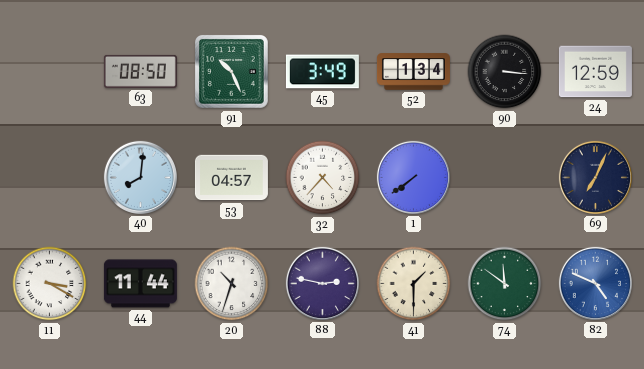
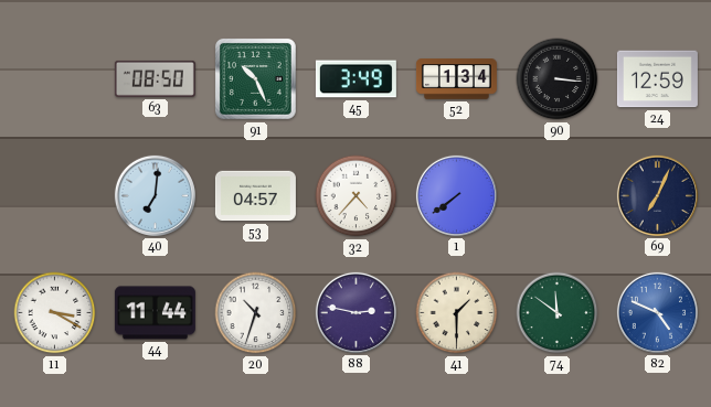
40: 8:01 -> 7:01 (155, 195)
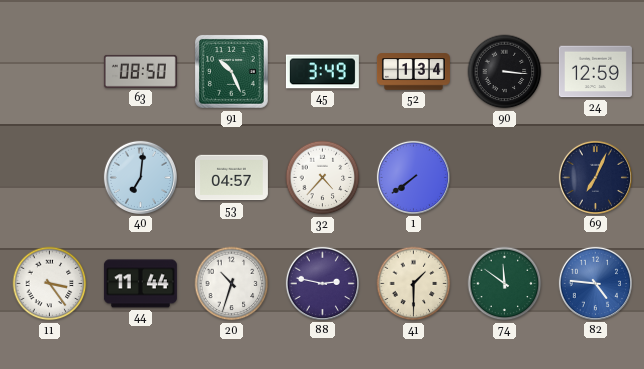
11: 3:20 -> 3:24 (50, 284)
82: 4:49 -> 4:46 (595, 283)
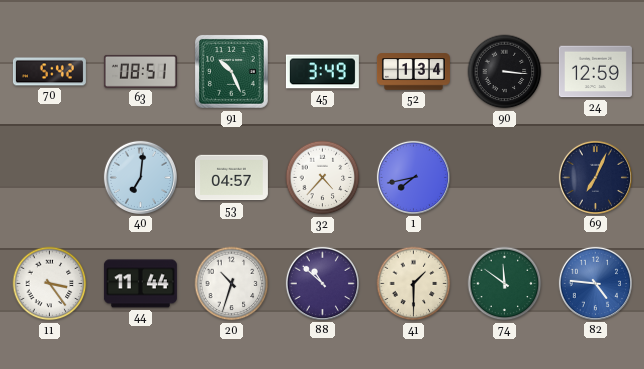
70: none -> 5:42 (49, 72)
63: 08:50 -> 08:51 (140, 71)
1: 7:39 -> 7:43 (413, 177)
88: 2:47 -> 10:52 (322, 283)
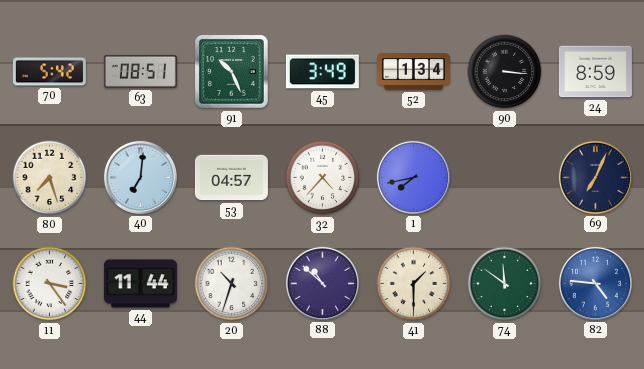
24: 12:59 -> 8:59 (595, 72)
80: none -> 7:27 (50, 178)
